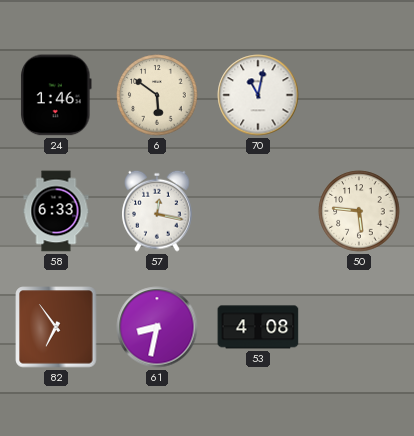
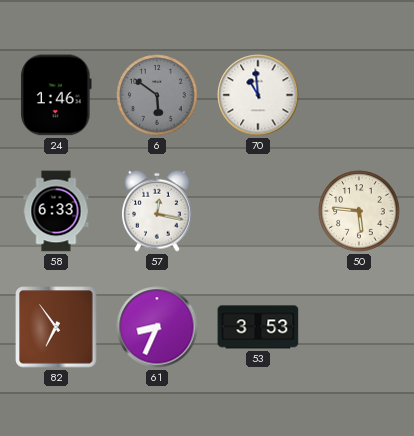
6 dial: cream -> grey (157, 95)
70: 11:02 -> 10:59 (258, 95)
61: 8:32 -> 8:34 (157, 327)
53: 4:08 -> 3:53 (258, 327)
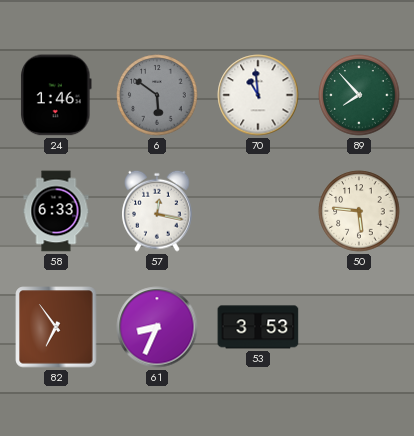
89: none -> 7:53 (359, 95)
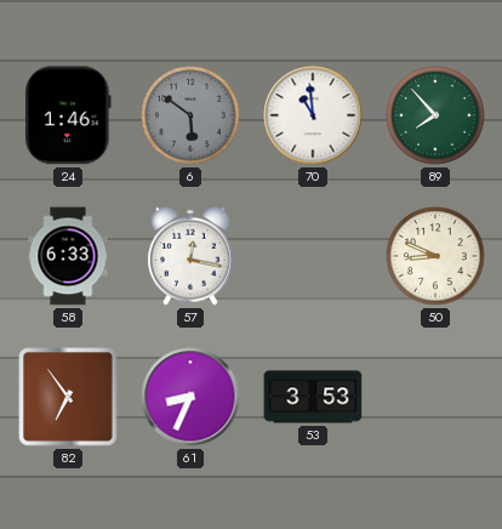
50: 5:46 -> 8:49 (435, 256)
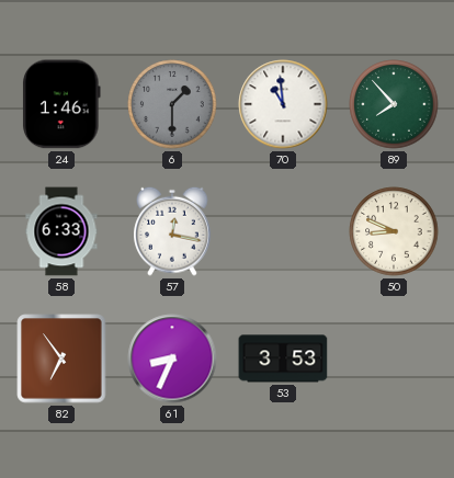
6: 5:51 -> 1:30 (172, 104)
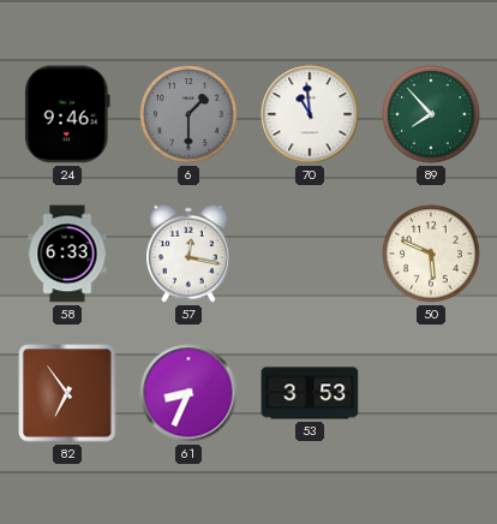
24: 1:46 -> 9:46 (68, 114)
50: 8:49 -> 5:49 (431, 254)
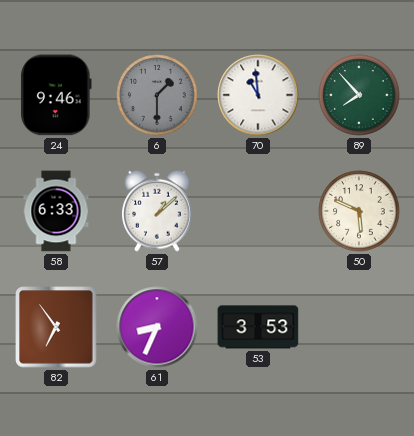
57: 12:17 -> 1:08 (157, 211)
